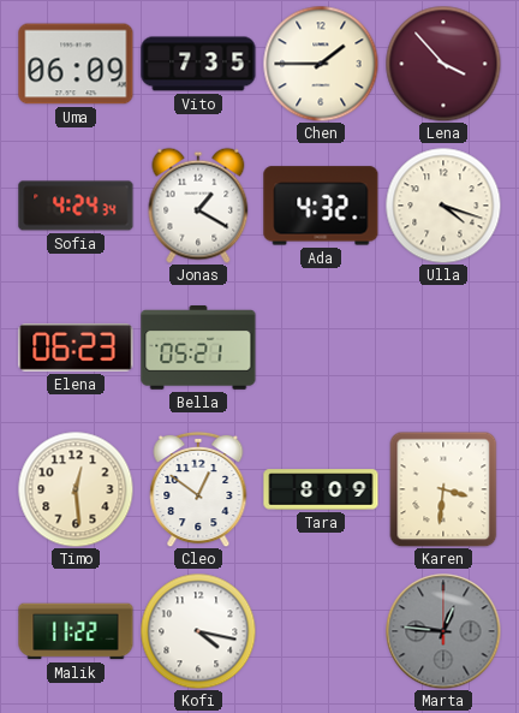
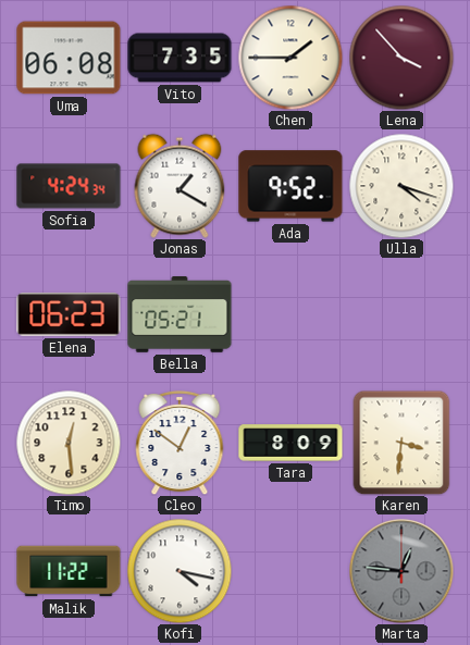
Uma: 06:09 -> 06:08 (69, 58)
Ada: 4:32 -> 9:52 (290, 186)
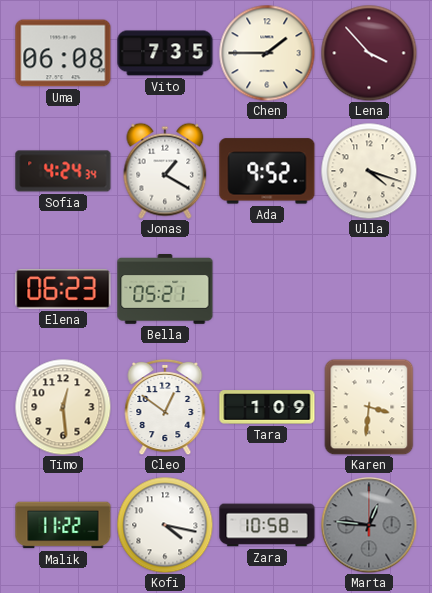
Tara: 8:09 -> 1:09 (267, 407)
Zara: none -> 10:58 (267, 525)
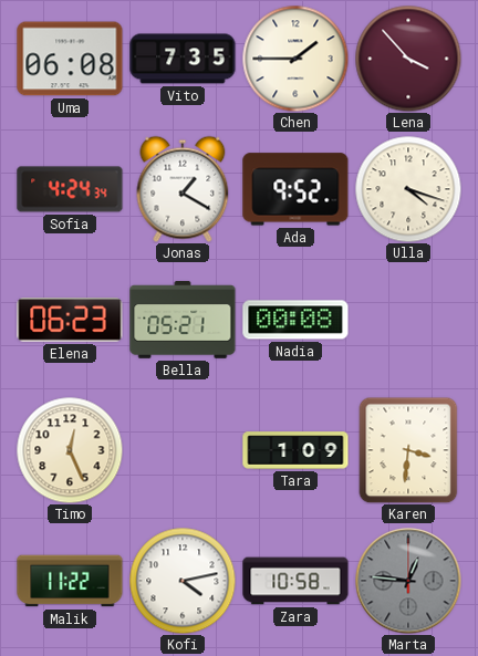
Nadia: none -> 00:08 (295, 320)
Timo: 12:29 -> 12:26 (70, 450)
Cleo: 12:51 -> none (165, 407)
Kofi: 4:17 -> 4:13 (183, 581)
